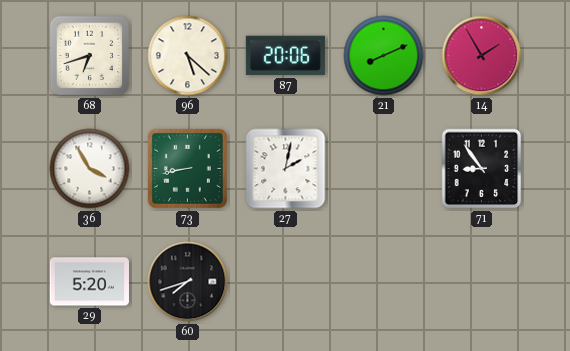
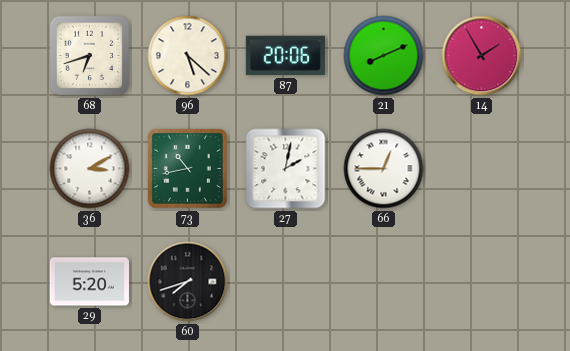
36: 3:55 -> 3:10 (90, 169)
73: 8:43 -> 10:43 (187, 168)
66: none -> 12:45 (384, 169)
71: 8:54 -> none (482, 169)
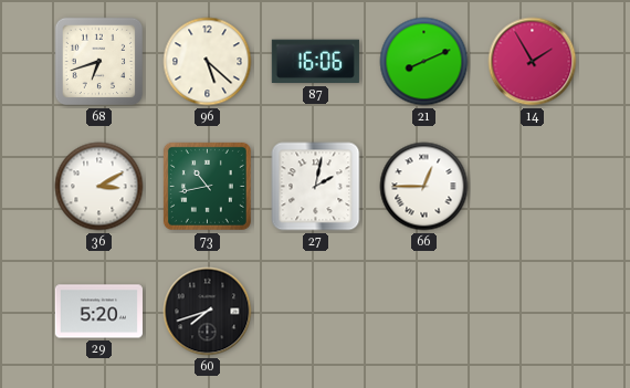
87: 20:06 -> 16:06 (315, 62)
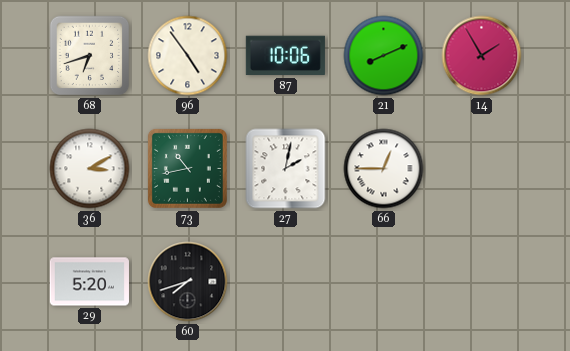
96: 5:22 -> 4:54 (188, 56)
87: 16:06 -> 10:06 (285, 56)
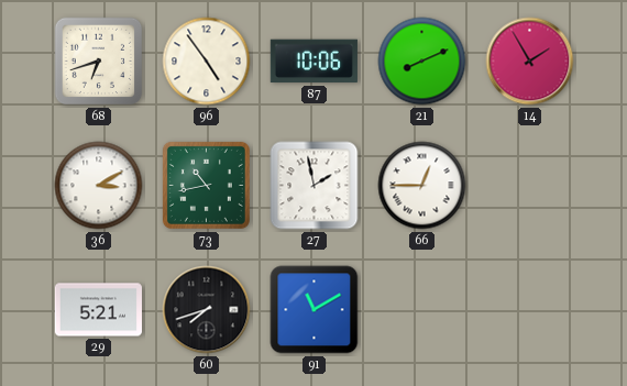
27: 2:02 -> 1:58 (315, 186)
29: 5:20 -> 5:21 (98, 310)
91: none -> 11:10 (315, 310)
